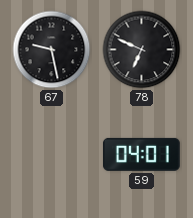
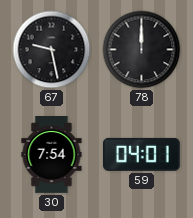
78: 6:49 -> 12:00 (142, 50)
30: none -> 7:54 (52, 155)
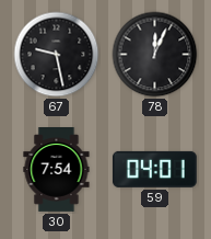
78: 12:00 -> 12:04 (155, 55)
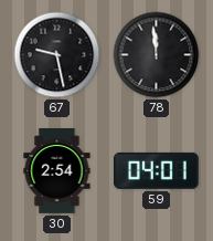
78: 12:04 -> 11:59 (157, 55)
30: 7:54 -> 2:54 (57, 171)
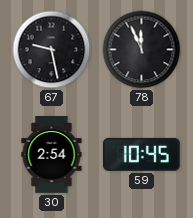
78: 11:59 -> 11:56 (142, 50)
59: 04:01 -> 10:45 (141, 154)
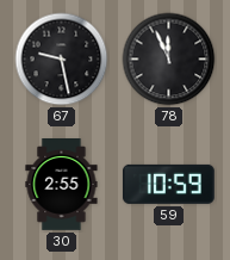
30: 2:54 -> 2:55 (62, 185)
59: 10:45 -> 10:59 (168, 184)
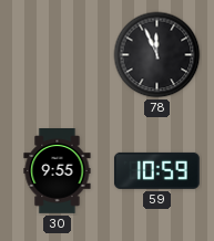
67: 9:28 -> none (62, 60)
30: 2:55 -> 9:55 (58, 171)
